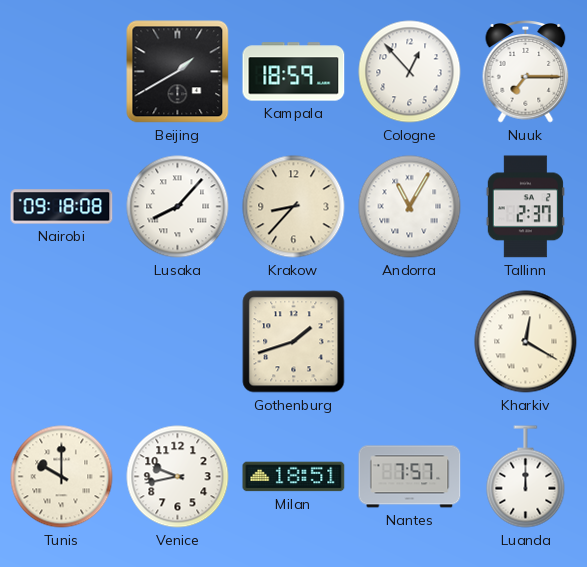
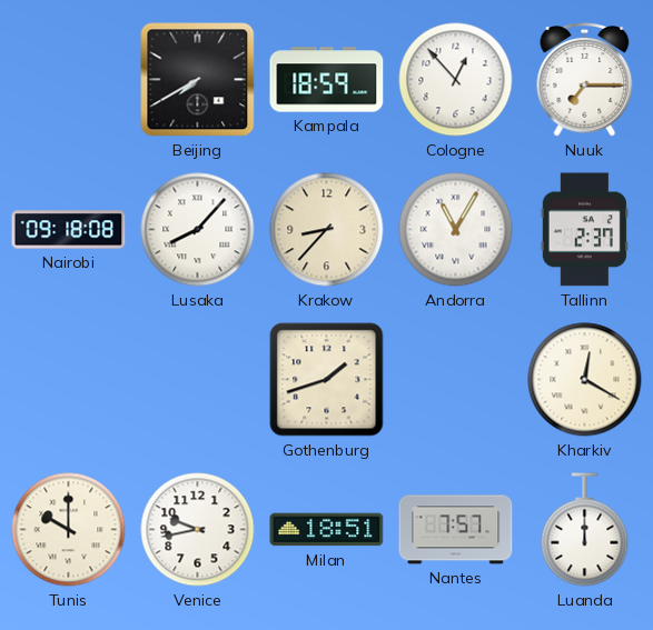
Beijing: 1:40 -> 7:40 (198, 80)
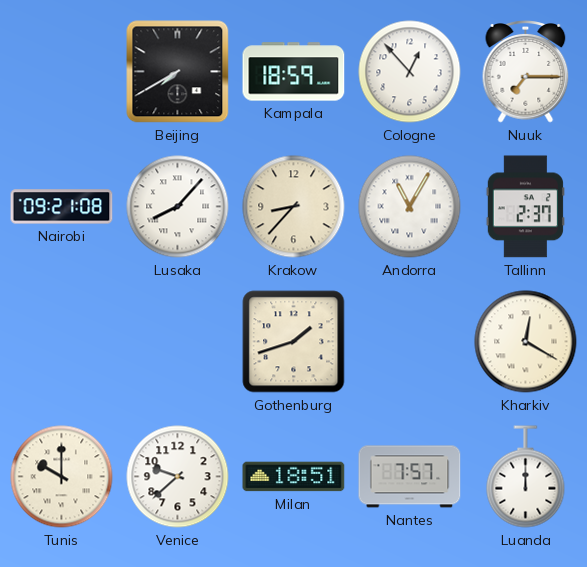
Nairobi: 09:18 -> 09:21 (62, 207)
Venice: 9:43 -> 9:38 (178, 477)
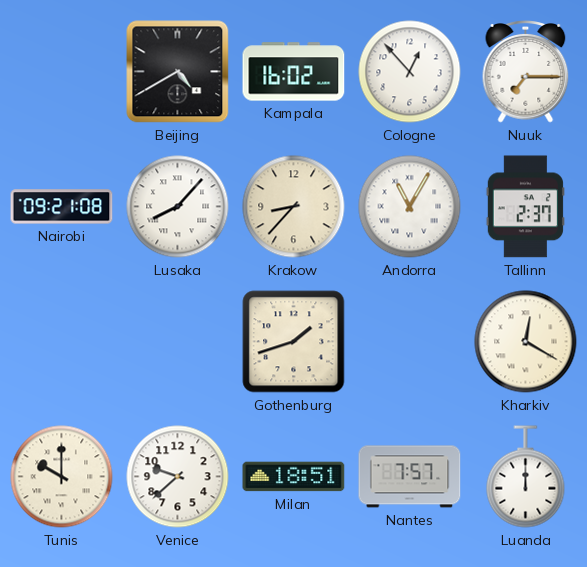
Beijing: 7:40 -> 4:40 (178, 72)
Kampala: 18:59 -> 16:02 (294, 72)
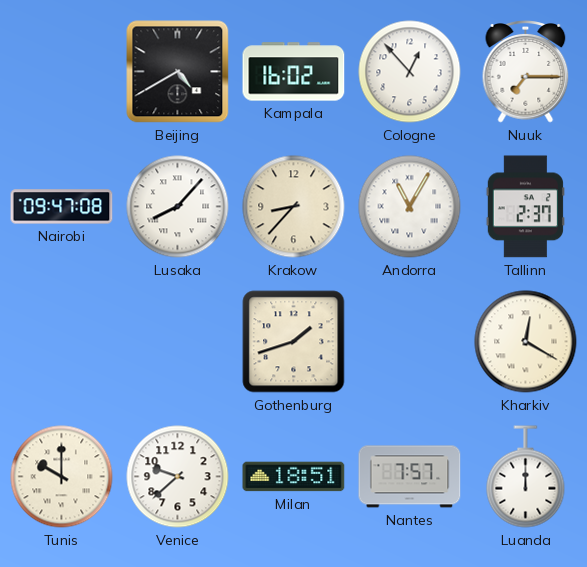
Nairobi: 09:21 -> 09:47 (62, 207)
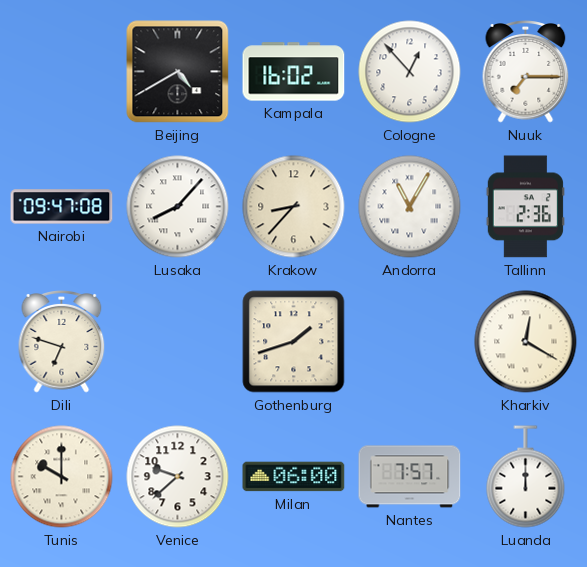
Tallinn: 2:37 -> 2:36 (525, 207)
Dili: none -> 6:48 (62, 342)
Milan: 18:51 -> 06:00 (294, 477)
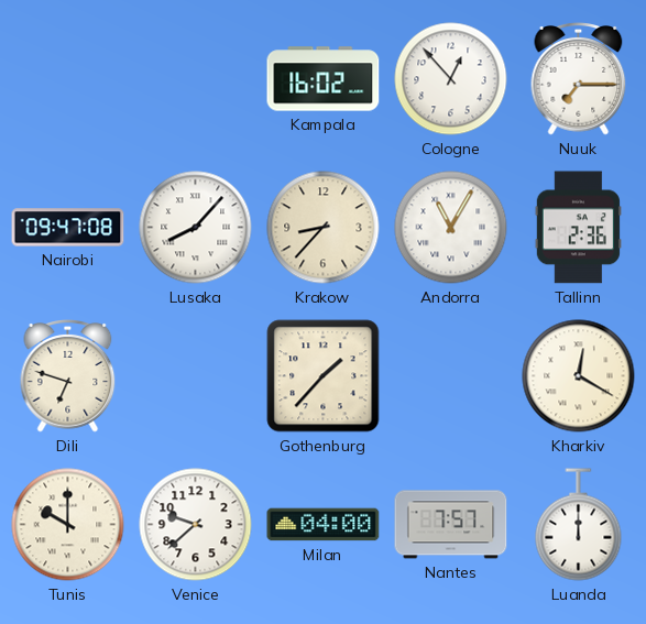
Beijing: 4:40 -> none (178, 72)
Gothenburg: 1:42 -> 1:37 (324, 376)
Milan: 06:00 -> 04:00 (324, 525)
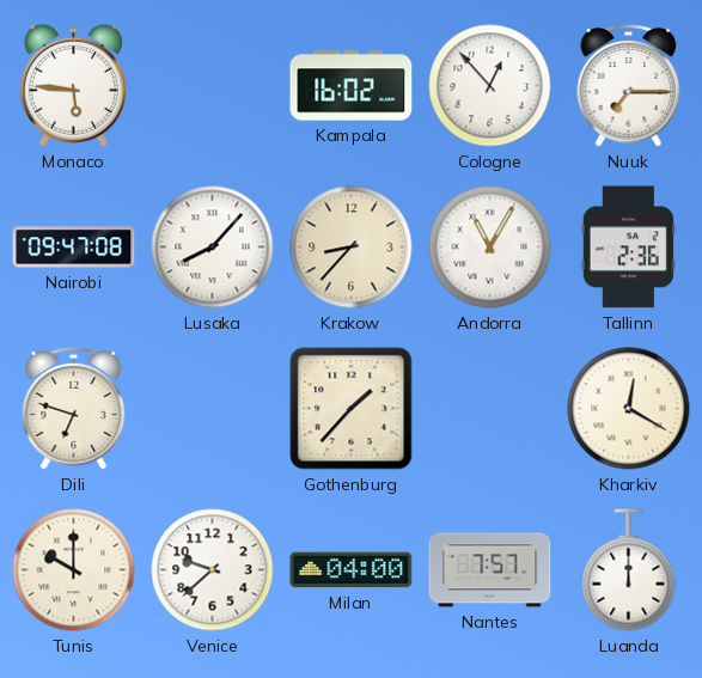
Monaco: none -> 5:46 (73, 85)
